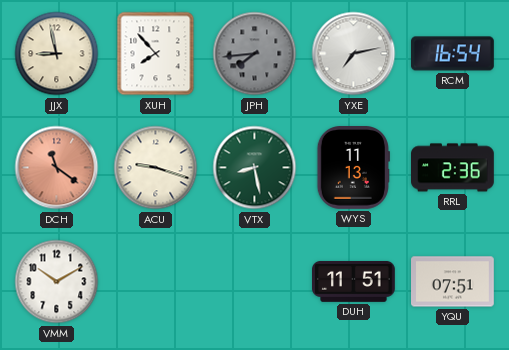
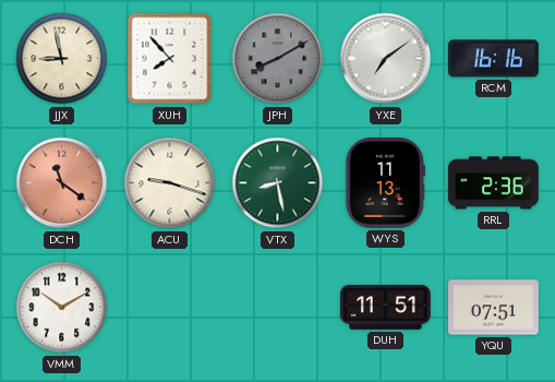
JPH: 7:44 -> 8:10 (278, 59)
YXE: 7:13 -> 7:09 (386, 59)
RCM: 16:54 -> 16:16 (494, 59)
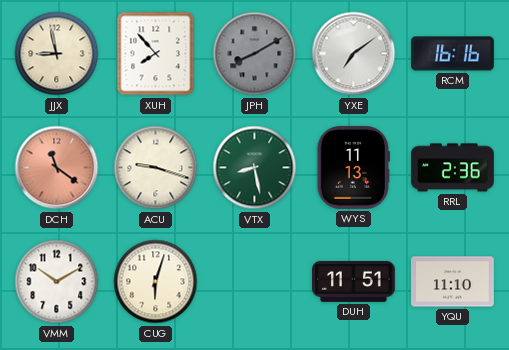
CUG: none -> 6:03 (156, 282)
YQU: 07:51 -> 11:10 (453, 282)
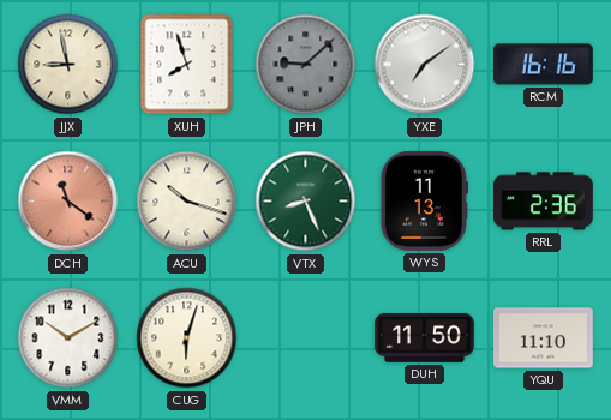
XUH: 7:53 -> 7:57 (187, 65)
JPH: 8:10 -> 9:08 (306, 65)
ACU: 9:18 -> 10:18 (187, 202)
VTX: 8:28 -> 8:26 (306, 202)
DUH: 11:51 -> 11:50 (425, 337)
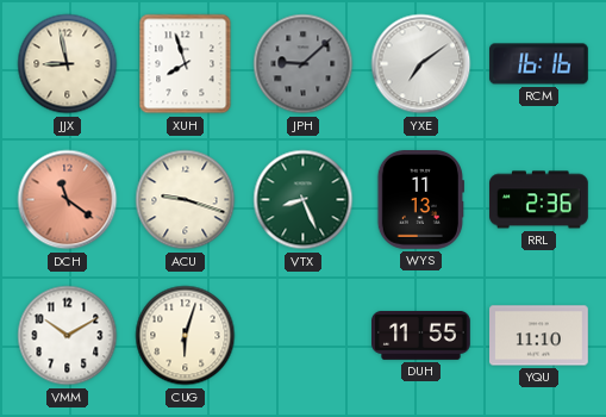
ACU: 10:18 -> 9:18 (186, 200)
DUH: 11:50 -> 11:55 (421, 335)
